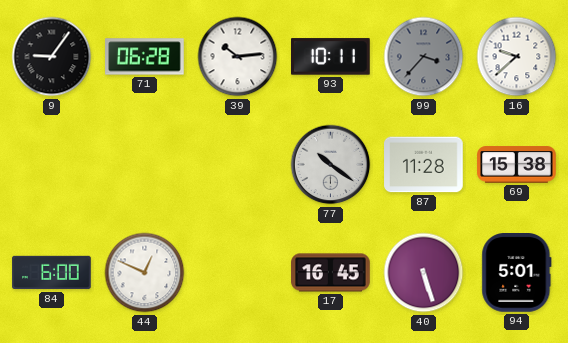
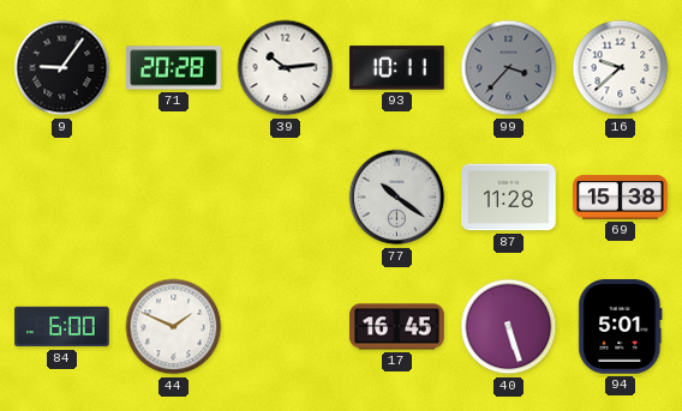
71: 06:28 -> 20:28 (174, 68)
44: 12:49 -> 1:49 (174, 327)
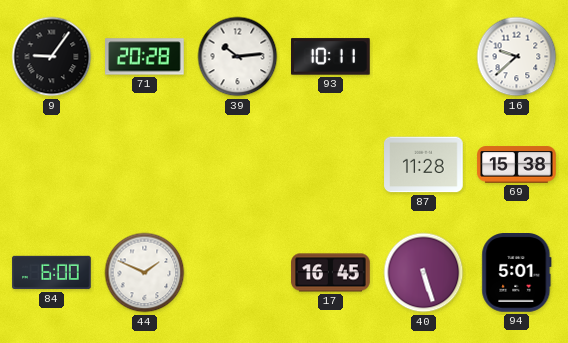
99: 3:37 -> none (509, 68)
77: 10:21 -> none (397, 198)
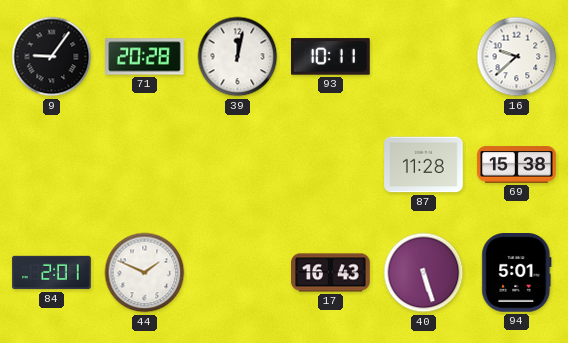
39: 10:14 -> 12:02 (238, 57)
84: 6:00 -> 2:01 (52, 273)
17: 16:45 -> 16:43 (331, 273)
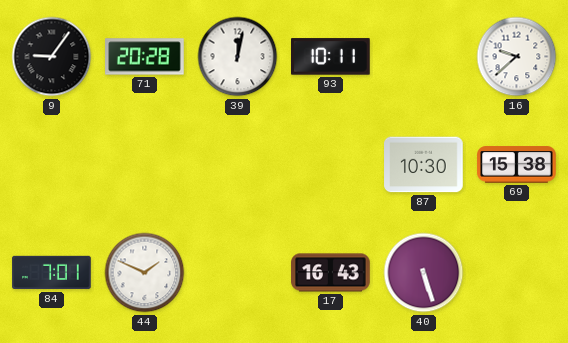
87: 11:28 -> 10:30 (424, 165)
84: 2:01 -> 7:01 (52, 273)
94: 5:01 -> none (517, 273)
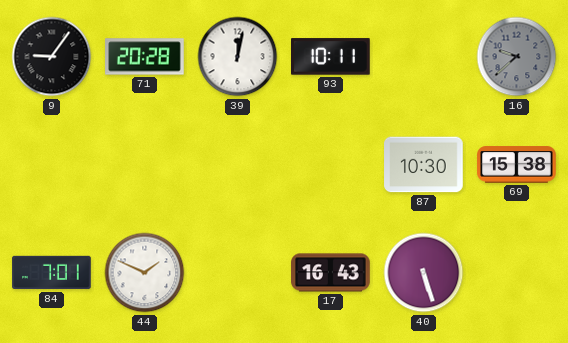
16 dial: white -> grey (517, 57)
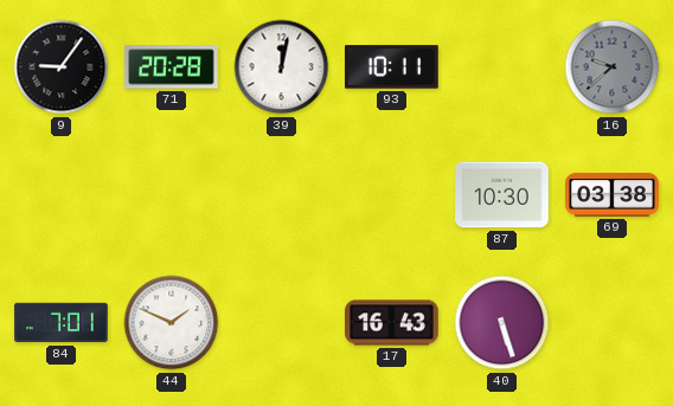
69: 15:38 -> 03:38 (613, 195)
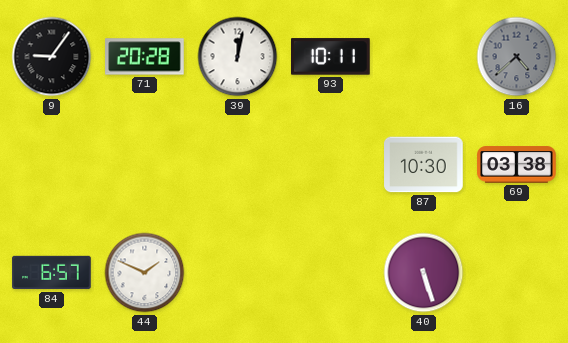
16: 9:38 -> 4:38 (517, 57)
84: 7:01 -> 6:57 (52, 273)
17: 16:43 -> none (392, 323)
